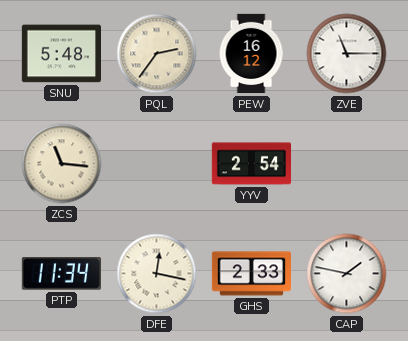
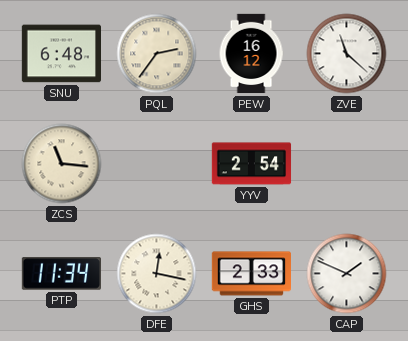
SNU: 5:48 -> 6:48 (61, 54)
ZVE: 11:15 -> 11:22 (347, 54)
CAP: 1:47 -> 1:49 (347, 274)
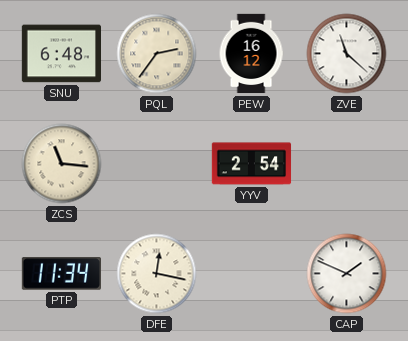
GHS: 2:33 -> none (252, 274)
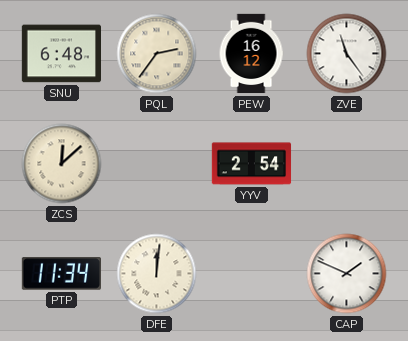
ZVE: 11:22 -> 11:24 (347, 54)
ZCS: 11:16 -> 12:08 (62, 164)
DFE: 12:17 -> 12:01 (157, 274)
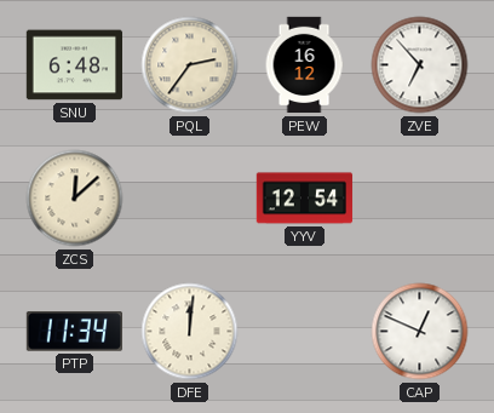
ZVE: 11:24 -> 6:53 (420, 65)
YYV: 2:54 -> 12:54 (305, 199)
CAP: 1:49 -> 12:49 (420, 332)
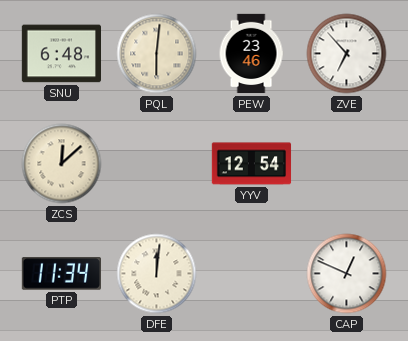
PQL: 2:36 -> 6:01 (157, 54)
PEW: 16:12 -> 23:46 (251, 54)
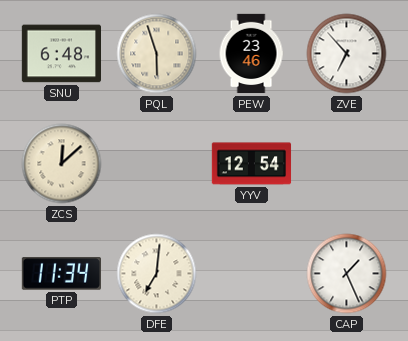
PQL: 6:01 -> 5:57 (157, 54)
DFE: 12:01 -> 7:01 (157, 274)
CAP: 12:49 -> 1:26 (347, 274)
